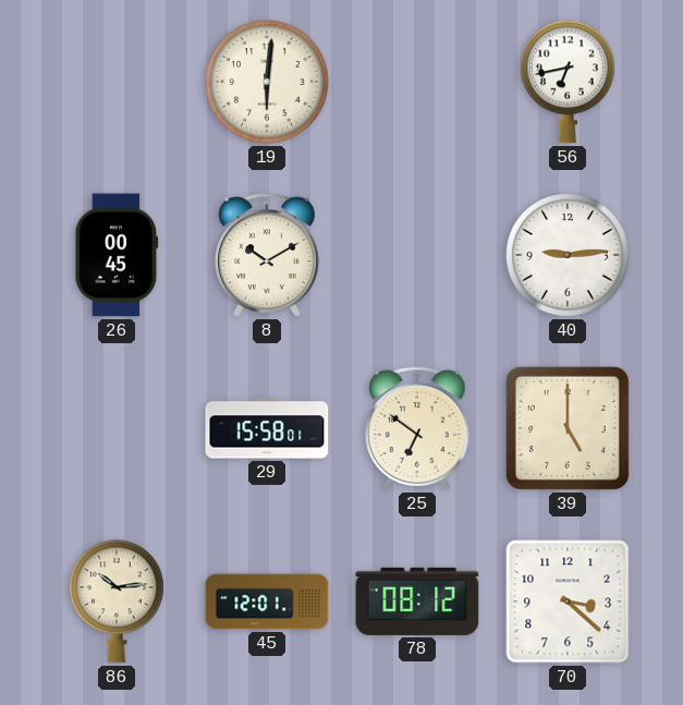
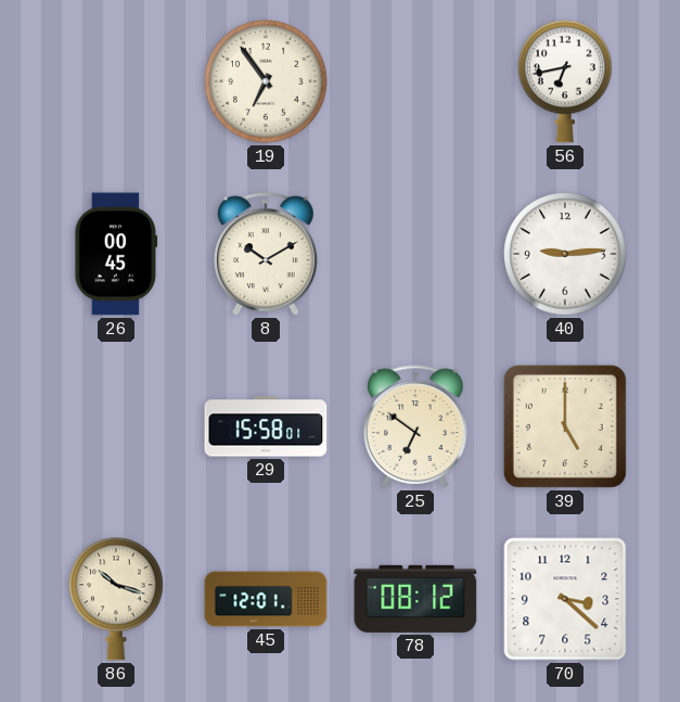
19: 6:01 -> 6:54 (266, 81)
86: 10:14 -> 10:18 (117, 599)
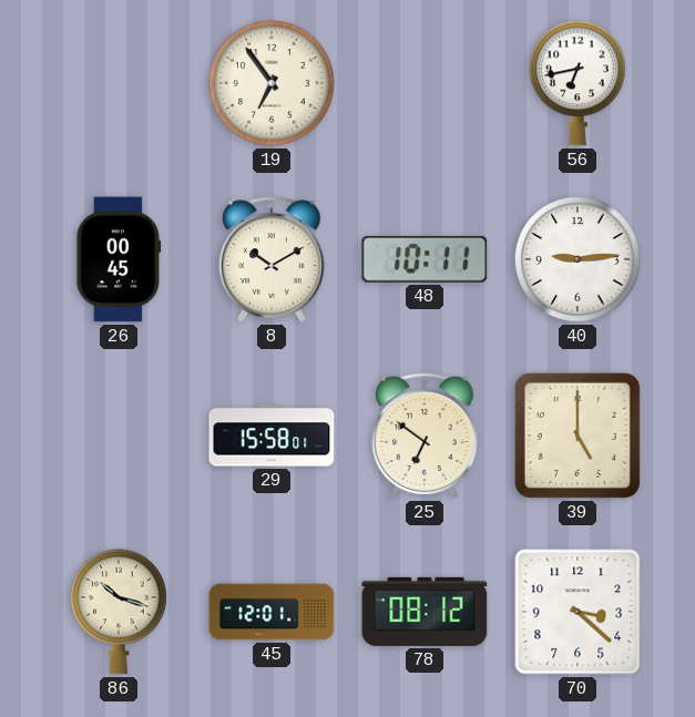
48: none -> 10:11 (425, 259)
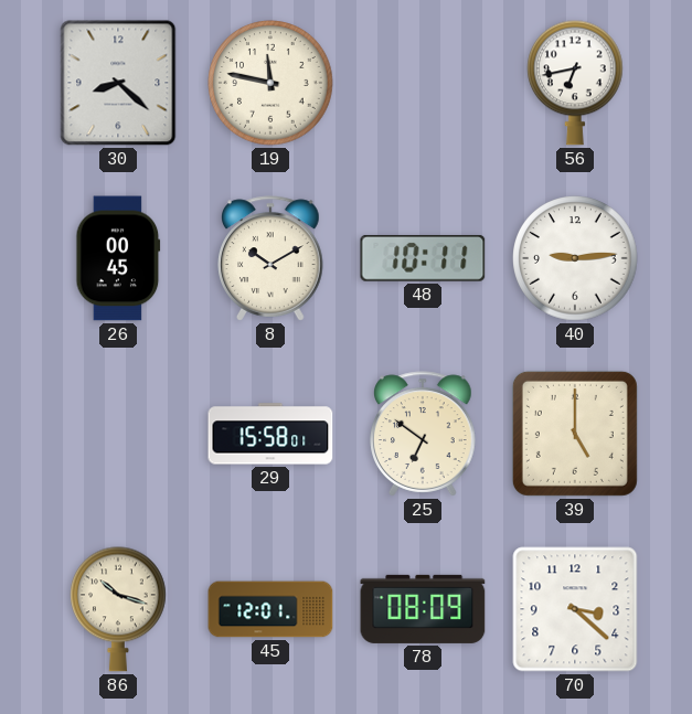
30: none -> 8:22 (118, 83)
19: 6:54 -> 11:47 (270, 83)
78: 08:12 -> 08:09 (423, 609)
